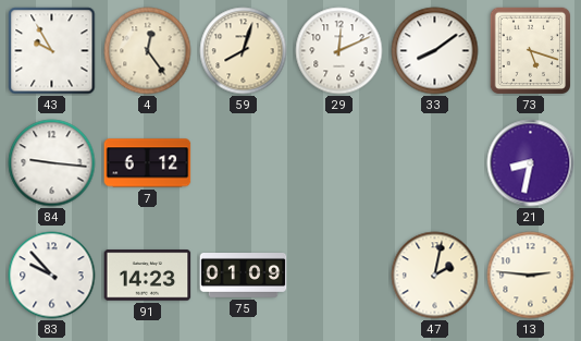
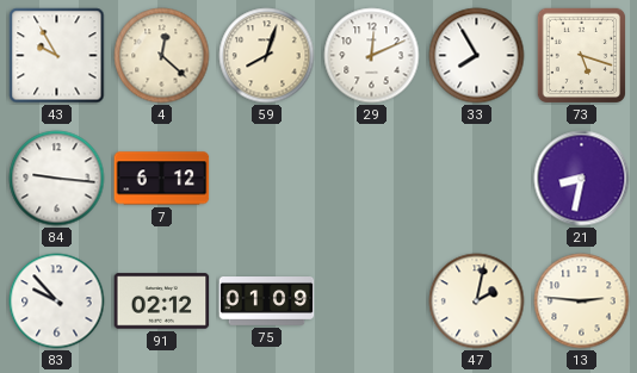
4: 12:24 -> 12:22 (162, 56)
33: 8:09 -> 7:55 (477, 56)
91: 14:23 -> 02:12 (162, 301)
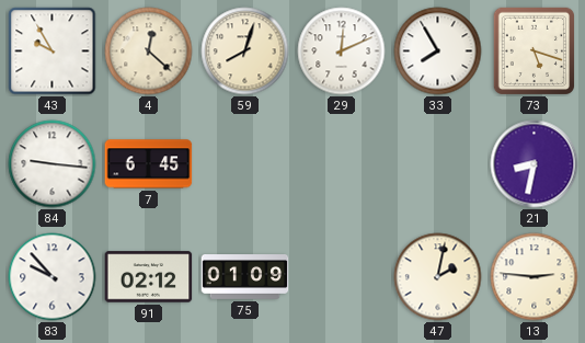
7: 6:12 -> 6:45 (149, 164)
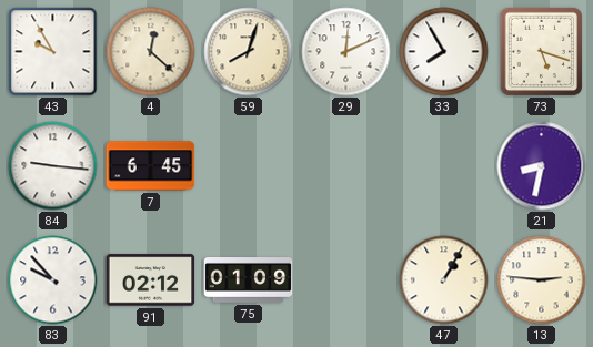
47: 2:02 -> 1:05 (444, 280)
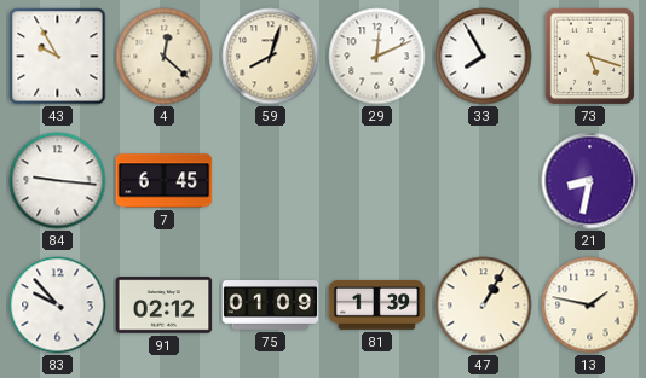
81: none -> 1:39 (377, 304)
13: 2:46 -> 1:47 (590, 306)
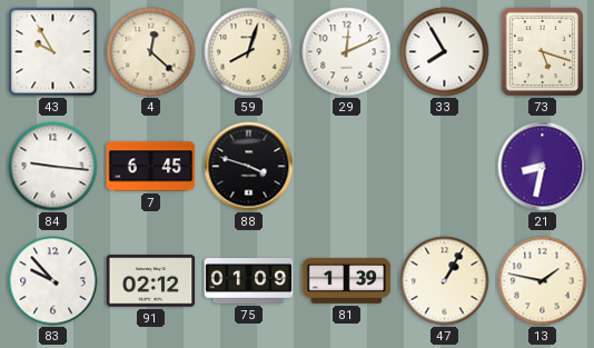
88: none -> 3:48 (249, 167)
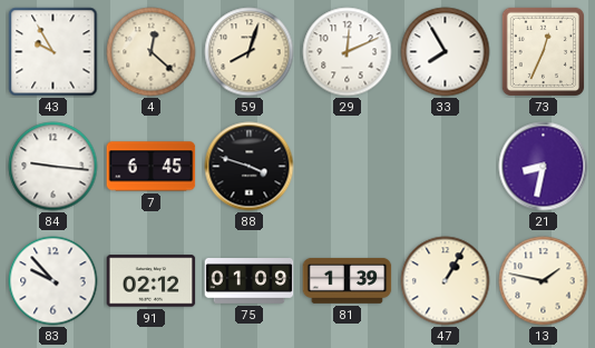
73: 5:18 -> 12:34 (543, 51)
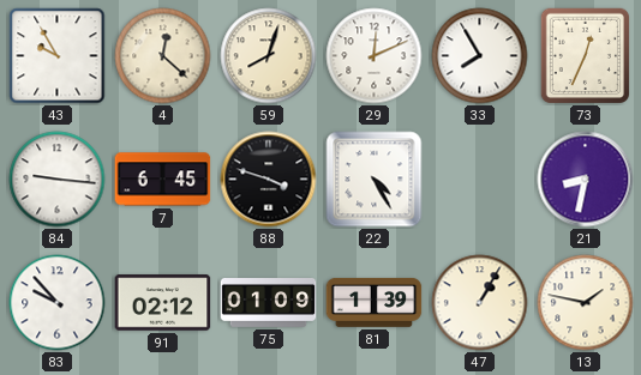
22: none -> 4:25 (375, 180)
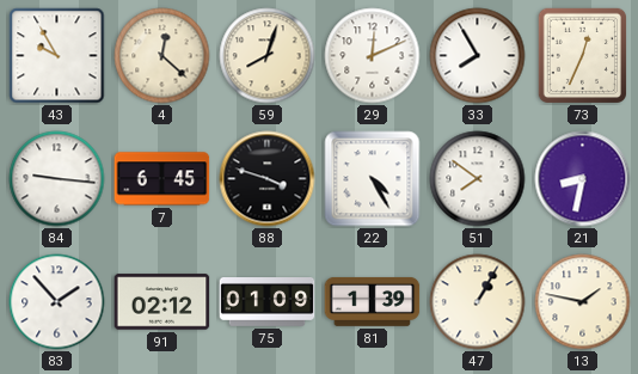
51: none -> 7:51 (478, 179)
83: 9:53 -> 1:53 (57, 302)
